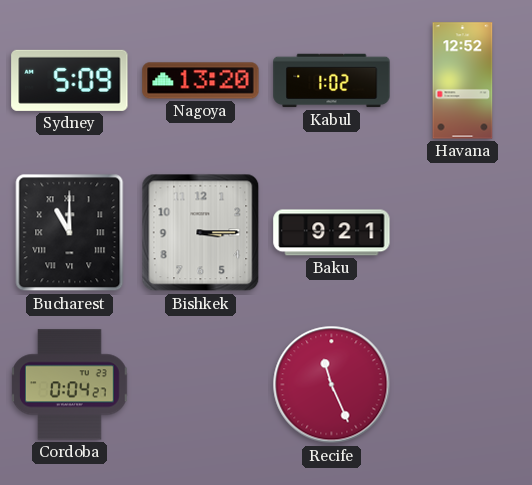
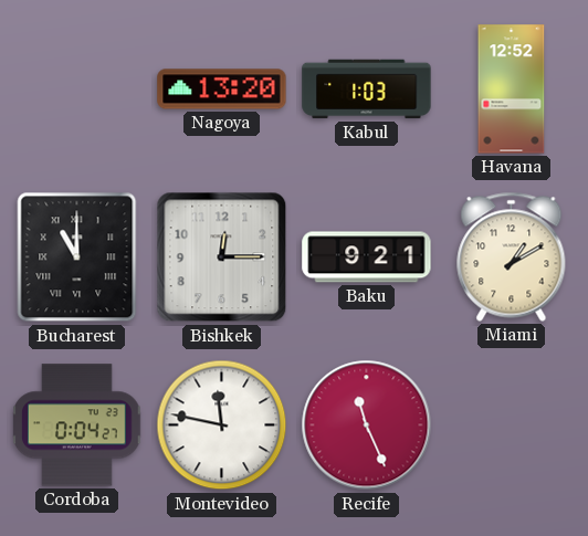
Sydney: 5:09 -> none (70, 80)
Kabul: 1:02 -> 1:03 (367, 90)
Bishkek: 3:15 -> 12:15 (222, 258)
Miami: none -> 1:10 (512, 256)
Montevideo: none -> 11:47 (222, 425)
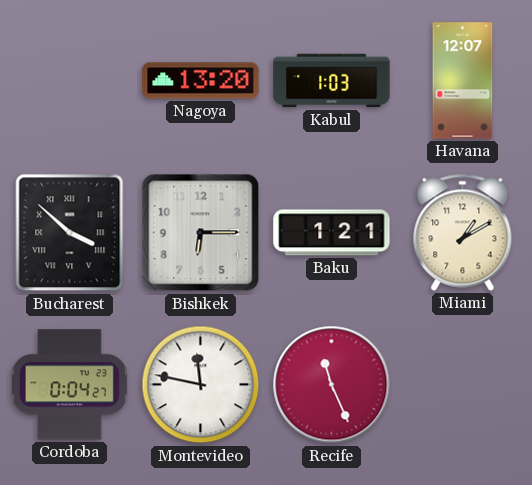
Havana: 12:52 -> 12:07 (463, 81)
Bucharest: 11:00 -> 3:52 (70, 233)
Bishkek: 12:15 -> 6:15 (201, 233)
Baku: 9:21 -> 1:21 (332, 233)
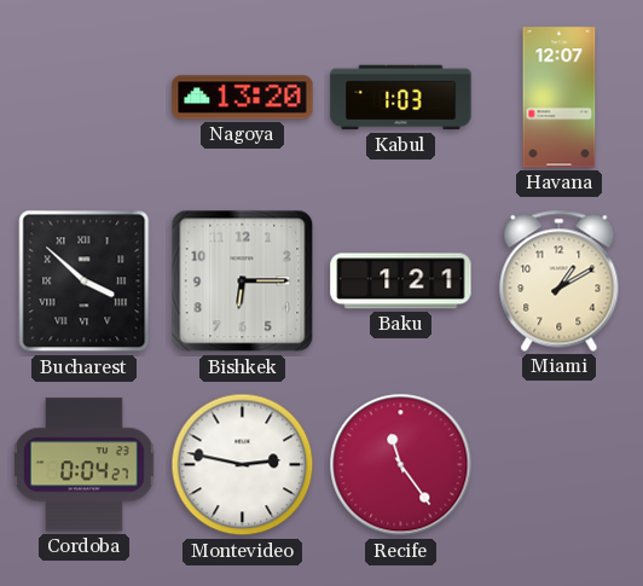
Montevideo: 11:47 -> 2:47 (243, 465)
Recife: 11:26 -> 11:24 (401, 465)
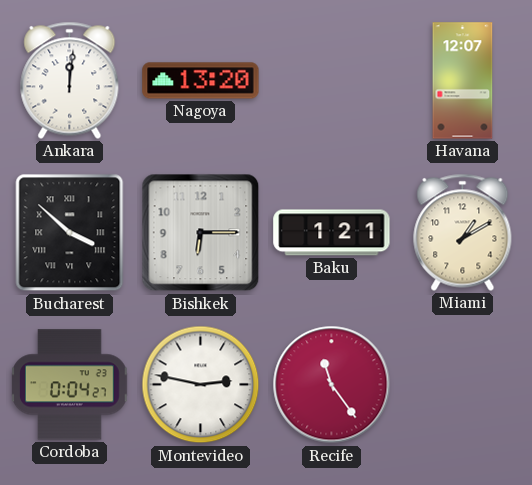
Ankara: none -> 12:01 (70, 80)
Kabul: 1:03 -> none (401, 98)
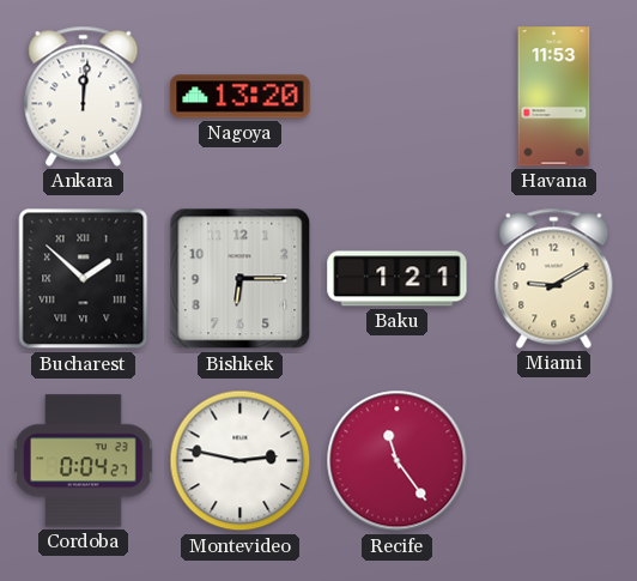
Havana: 12:07 -> 11:53 (554, 97)
Bucharest: 3:52 -> 1:52 (84, 279)
Miami: 1:10 -> 9:10 (554, 278)
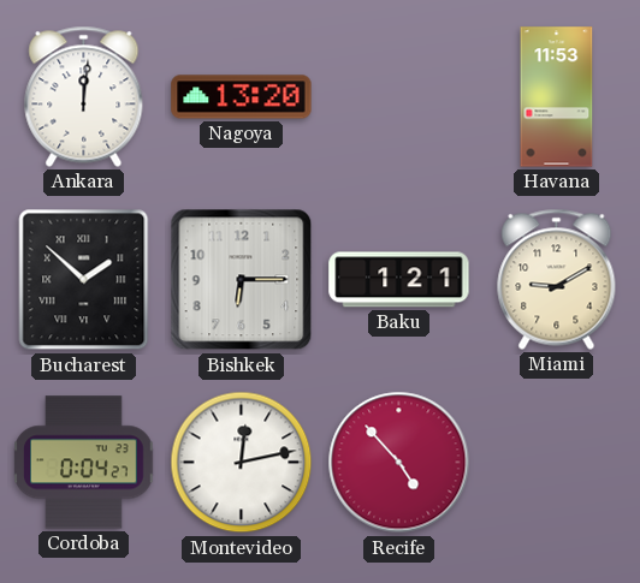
Montevideo: 2:47 -> 12:13 (242, 463)
Recife: 11:24 -> 4:53 (399, 463)
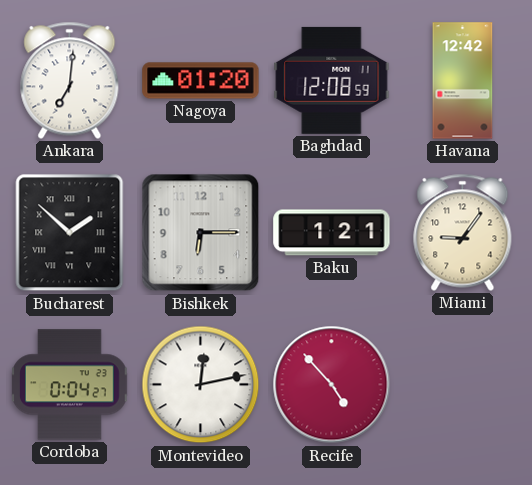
Ankara: 12:01 -> 7:01 (70, 80)
Nagoya: 13:20 -> 01:20 (201, 81)
Baghdad: none -> 12:08 (332, 80)
Havana: 11:53 -> 12:42 (463, 81)
Miami: 9:10 -> 9:06 (463, 232)
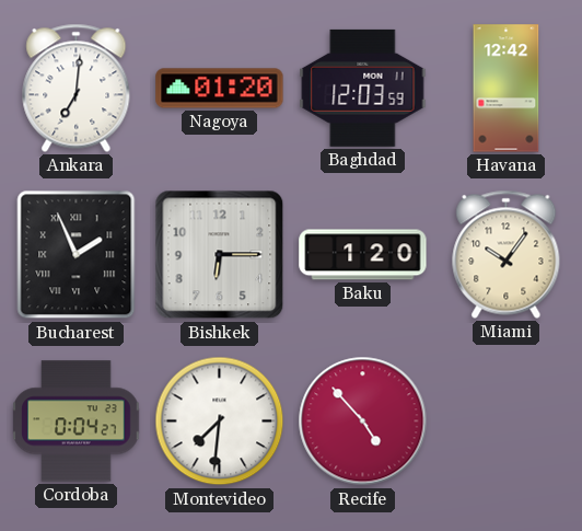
Baghdad: 12:08 -> 12:03 (363, 88)
Bucharest: 1:52 -> 1:56 (77, 255)
Baku: 1:21 -> 1:20 (363, 255)
Miami: 9:06 -> 10:06 (507, 254)
Montevideo: 12:13 -> 7:31 (220, 422)
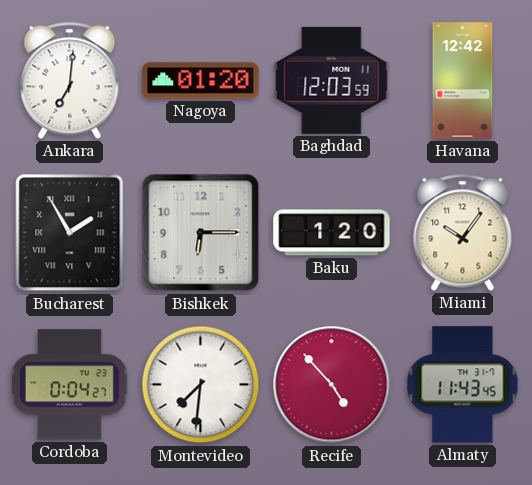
Bucharest: 1:56 -> 1:55 (70, 233)
Almaty: none -> 11:43 (463, 385)
